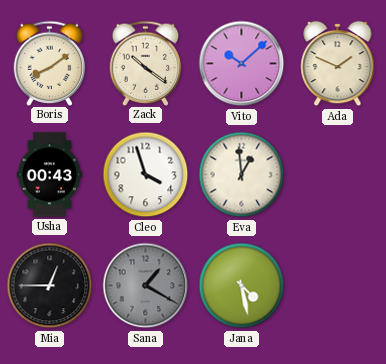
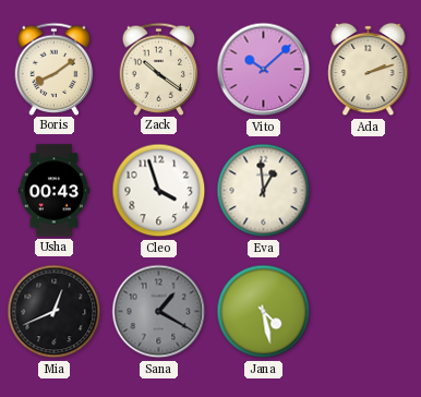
Ada: 1:49 -> 2:12 (369, 70)
Mia: 12:45 -> 12:41 (55, 312)
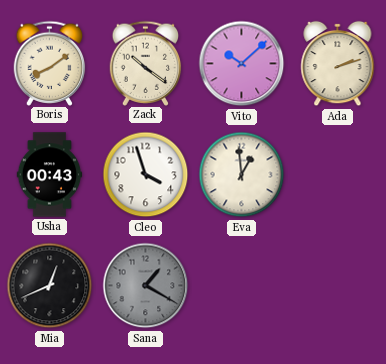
Jana: 4:28 -> none (264, 312)
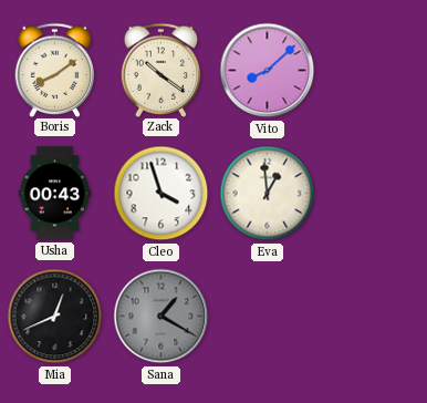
Vito: 10:08 -> 8:08 (268, 71)
Ada: 2:12 -> none (338, 64)
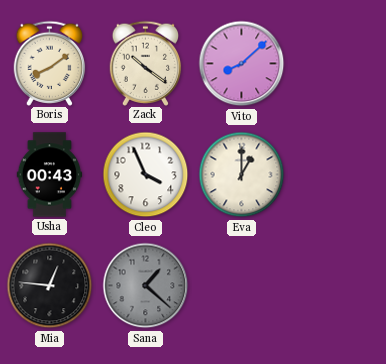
Cleo: 3:57 -> 3:56 (146, 175)
Eva: 12:59 -> 1:00 (242, 175)
Mia: 12:41 -> 12:46 (50, 286)
Sana: 1:20 -> 1:22 (146, 286)
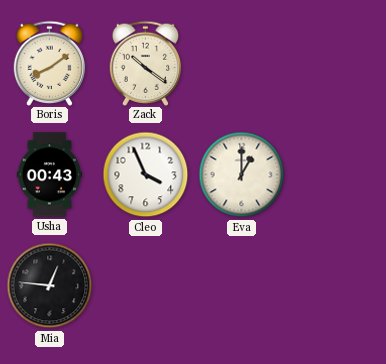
Vito: 8:08 -> none (242, 64)
Sana: 1:22 -> none (146, 286)
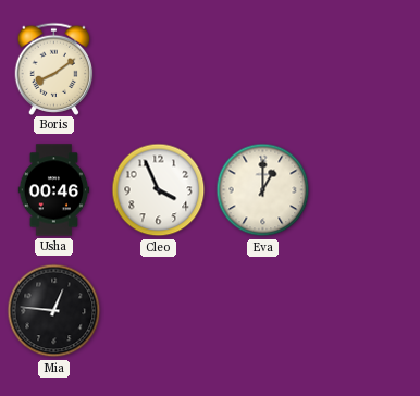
Zack: 10:21 -> none (146, 63)
Usha: 00:43 -> 00:46 (54, 190)
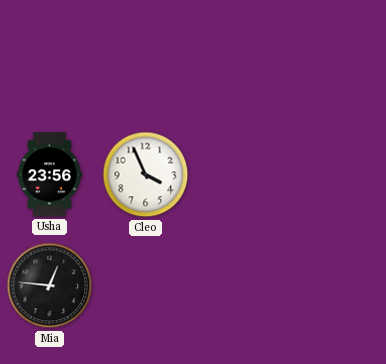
Boris: 8:09 -> none (54, 69)
Usha: 00:46 -> 23:56 (50, 175)
Eva: 1:00 -> none (263, 190)
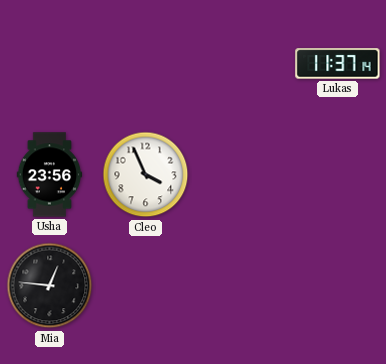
Lukas: none -> 11:37 (338, 64)
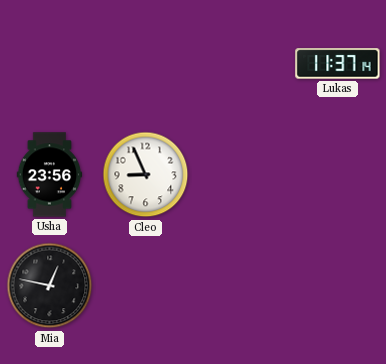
Cleo: 3:56 -> 8:56 (146, 175)
Mia: 12:46 -> 12:47 (50, 286)
